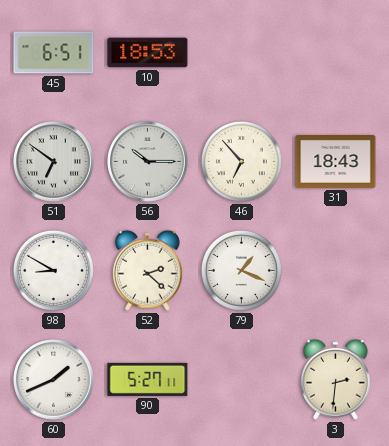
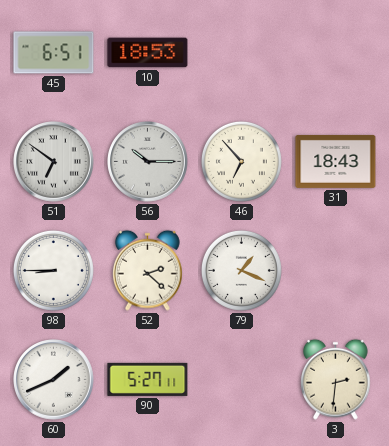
98: 8:50 -> 8:45 (53, 270)
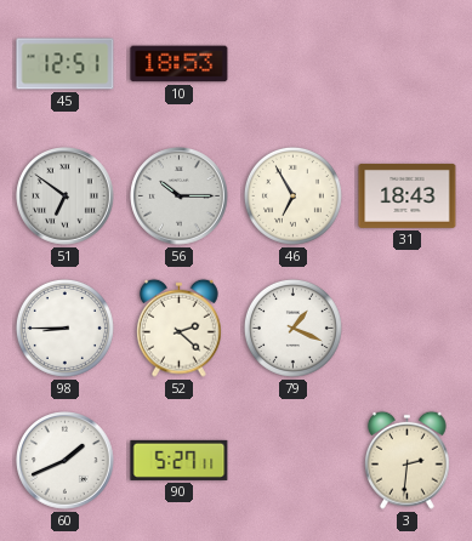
45: 6:51 -> 12:51 (66, 64)
46: 6:53 -> 6:55 (292, 195)
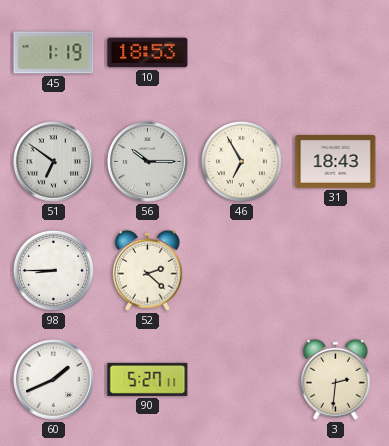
45: 12:51 -> 1:19 (54, 53)
79: 1:19 -> none (292, 328)
